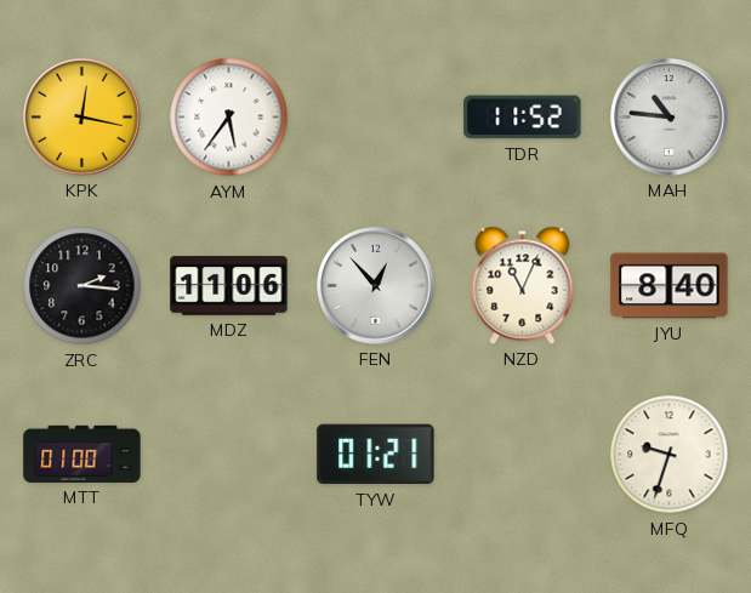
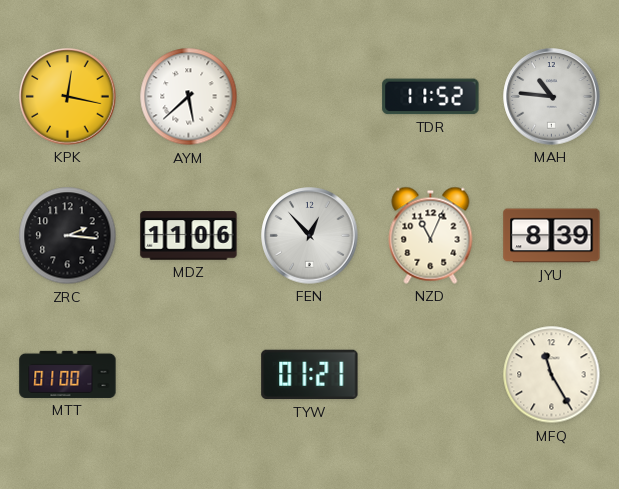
AYM: 5:36 -> 5:38 (189, 97)
JYU: 8:40 -> 8:39 (552, 236)
MFQ: 9:33 -> 11:25 (552, 375)
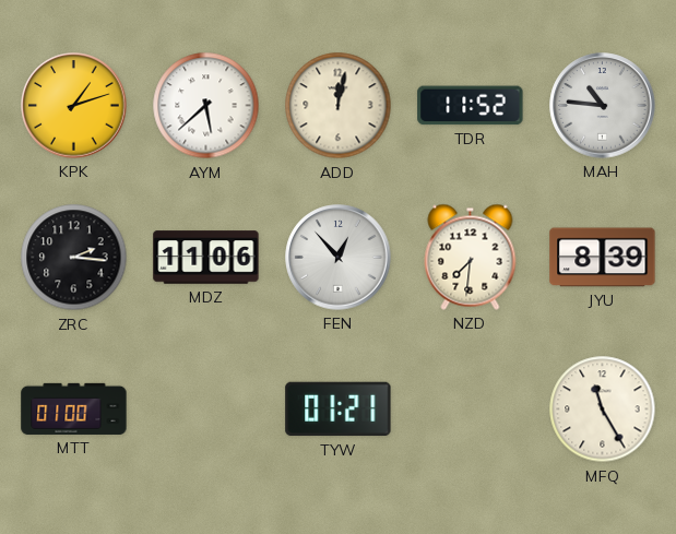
KPK: 12:17 -> 1:12 (74, 106)
ADD: none -> 12:02 (339, 106)
NZD: 11:04 -> 7:31 (471, 257)
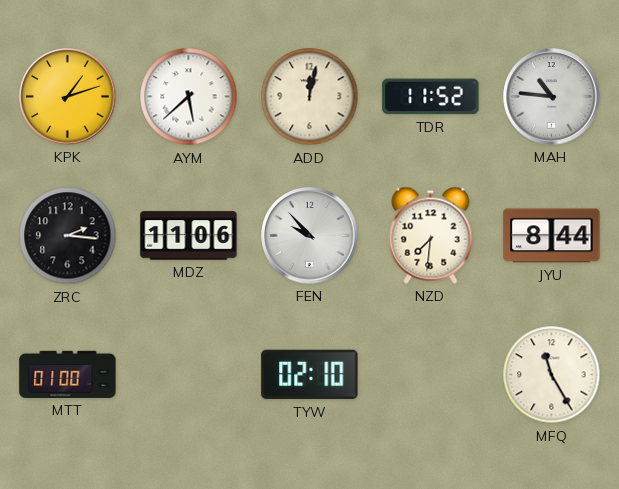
FEN: 12:53 -> 9:53 (310, 236)
JYU: 8:39 -> 8:44 (552, 236)
TYW: 01:21 -> 02:10 (310, 375)
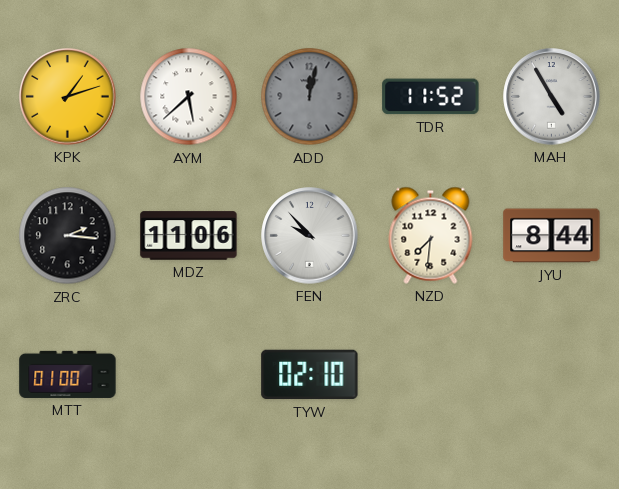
ADD dial: cream -> grey (310, 97)
MAH: 10:46 -> 4:55 (552, 97)
MFQ: 11:25 -> none (552, 375)
